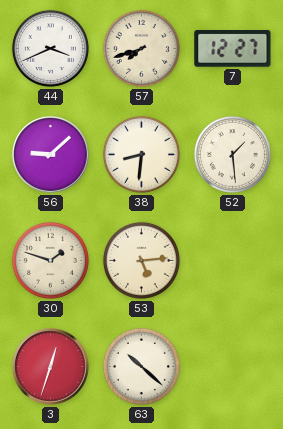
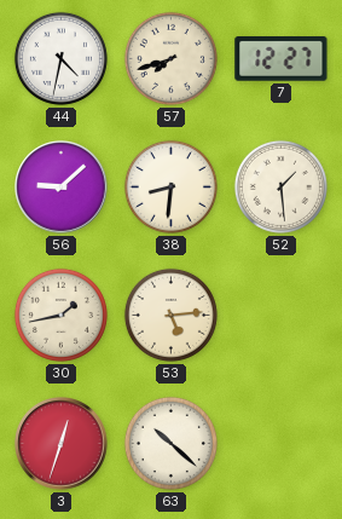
44: 3:41 -> 4:32 (60, 58)
30: 1:48 -> 1:43 (60, 315)
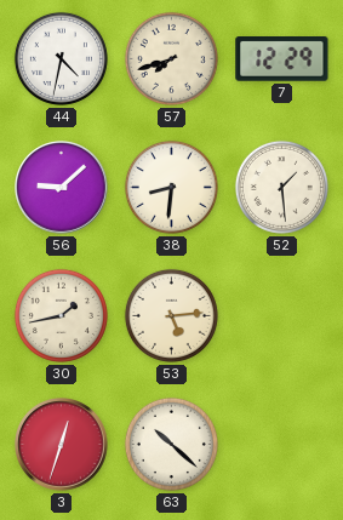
7: 12:27 -> 12:29 (282, 59)
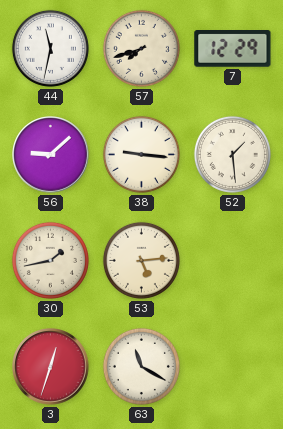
44: 4:32 -> 11:32 (50, 48)
38: 8:31 -> 9:16 (141, 154)
63: 10:22 -> 11:20 (141, 366)
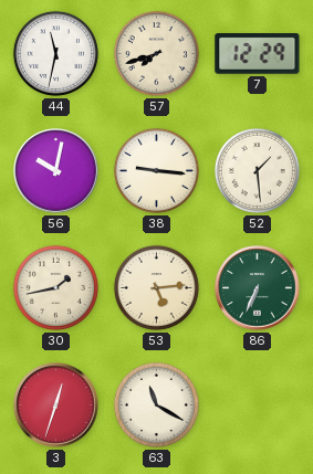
56: 9:08 -> 10:02 (56, 171)
86: none -> 6:34 (258, 288)
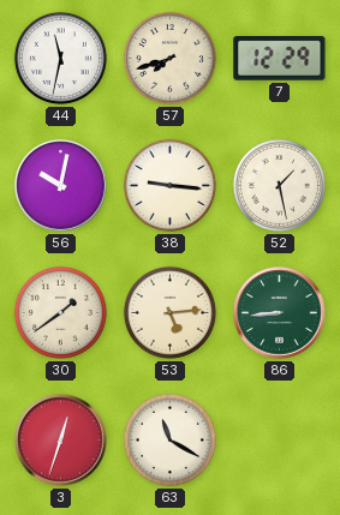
52: 1:29 -> 1:28 (279, 185)
30: 1:43 -> 1:39 (60, 312)
86: 6:34 -> 8:44 (280, 313)
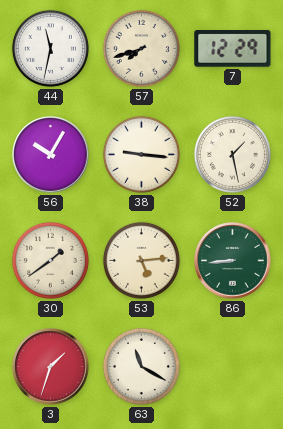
56: 10:02 -> 10:05 (51, 155)
3: 12:33 -> 1:33 (51, 367)
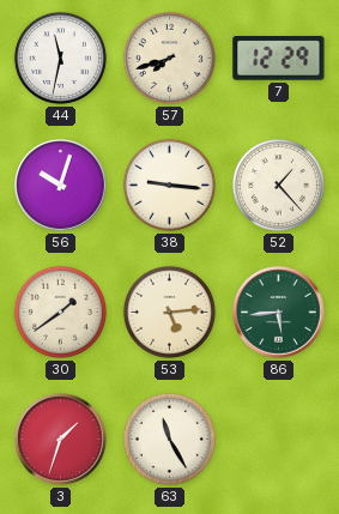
56: 10:05 -> 10:03 (61, 186)
52: 1:28 -> 1:23 (278, 185)
86: 8:44 -> 5:44 (279, 313)
63: 11:20 -> 11:25 (169, 439)
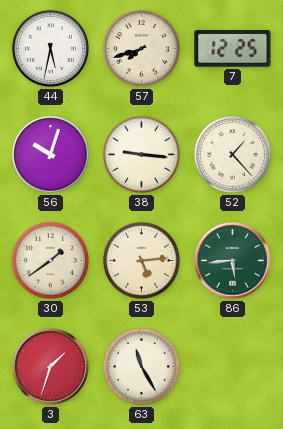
44: 11:32 -> 5:32 (50, 48)
7: 12:29 -> 12:25 (233, 49)
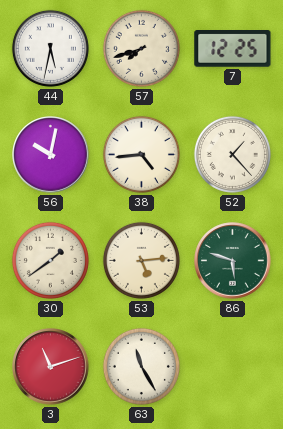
56: 10:03 -> 10:02 (51, 155)
38: 9:16 -> 4:44 (141, 154)
86: 5:44 -> 5:48 (233, 261)
3: 1:33 -> 11:12 (51, 367)
